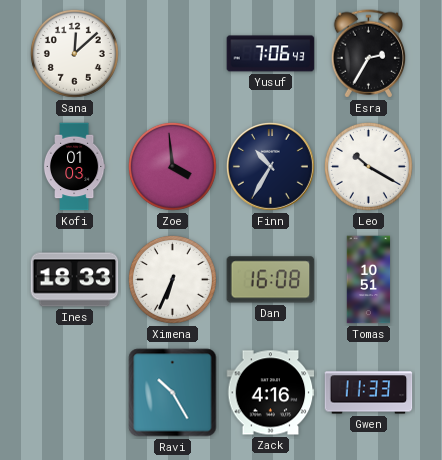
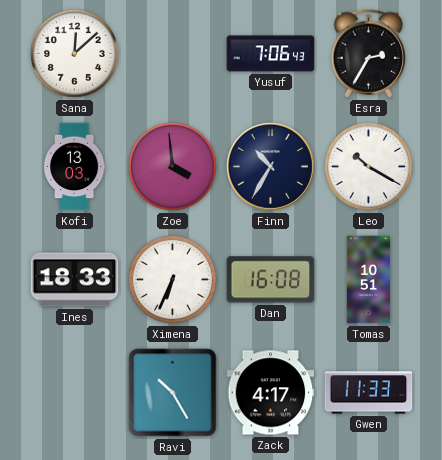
Kofi: 01:03 -> 13:03 (74, 167)
Zack: 4:16 -> 4:17 (271, 393)
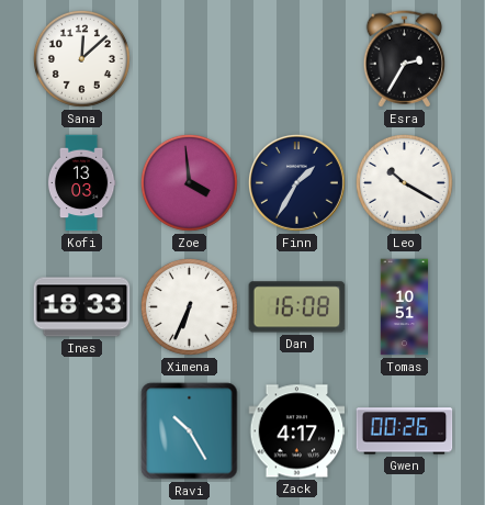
Yusuf: 7:06 -> none (271, 54)
Finn: 10:35 -> 1:35 (296, 182)
Gwen: 11:33 -> 00:26 (405, 431)
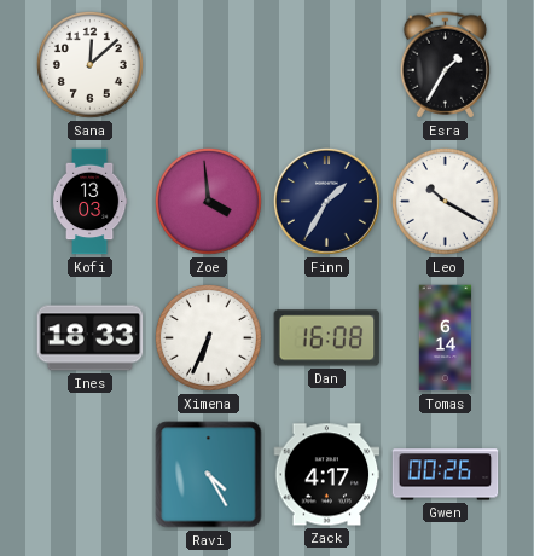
Esra: 2:35 -> 1:35 (446, 65)
Tomas: 10:51 -> 6:14 (446, 338)
Ravi: 10:25 -> 4:25 (209, 475)
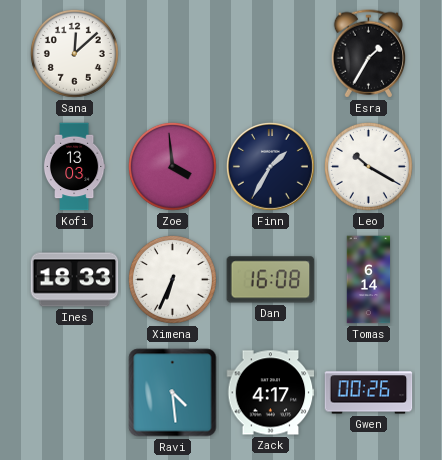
Ravi: 4:25 -> 4:29 (173, 393)
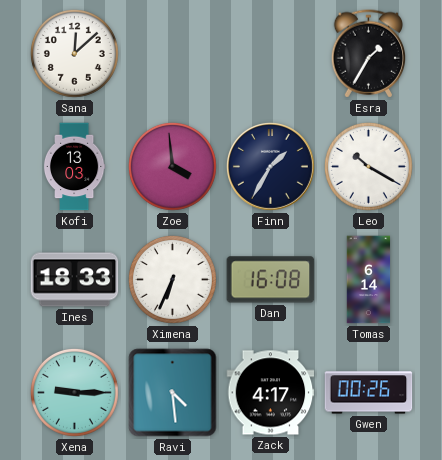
Xena: none -> 9:15 (74, 392)
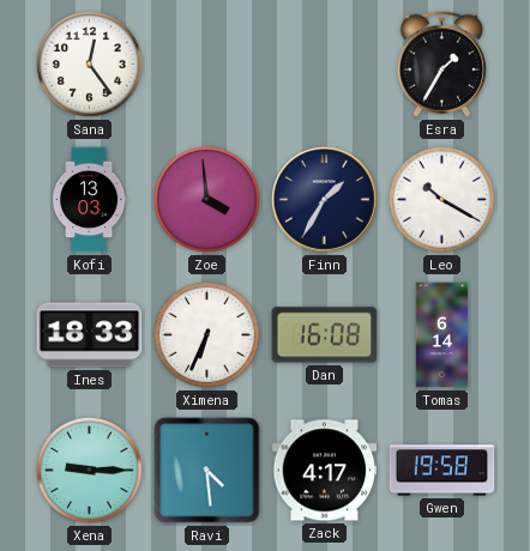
Sana: 12:08 -> 12:24 (89, 63)
Gwen: 00:26 -> 19:58 (442, 471)
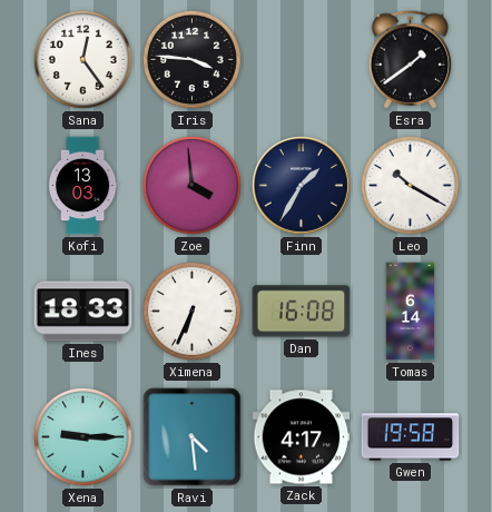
Iris: none -> 3:46 (191, 59)
Esra: 1:35 -> 1:39 (411, 60)
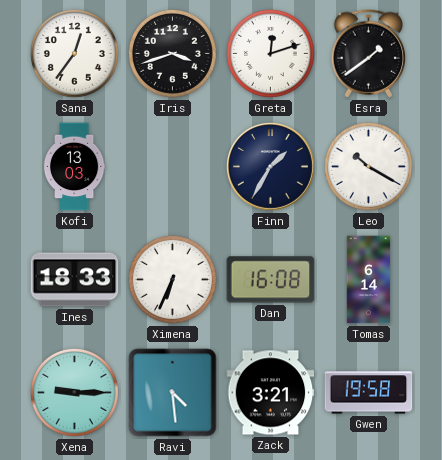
Sana: 12:24 -> 12:36 (74, 53)
Iris: 3:46 -> 3:42 (172, 53)
Greta: none -> 12:12 (270, 53)
Zoe: 3:59 -> none (191, 185)
Zack: 4:17 -> 3:21 (271, 393)
